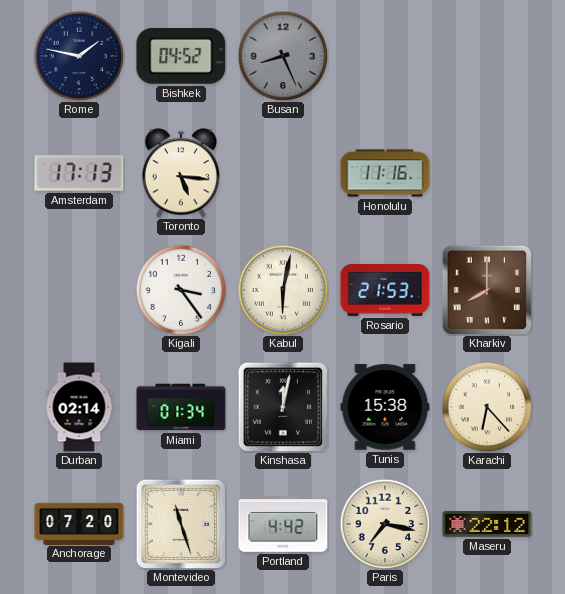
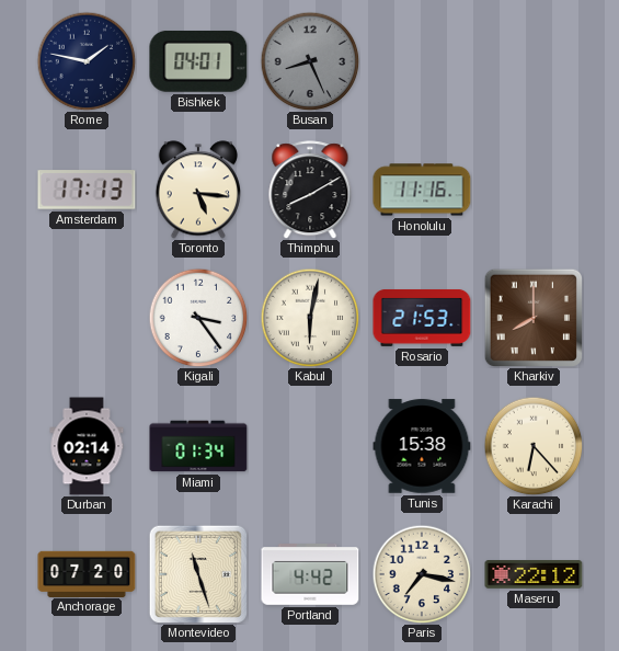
Bishkek: 04:52 -> 04:01 (198, 61)
Thimphu: none -> 8:10 (310, 190)
Kinshasa: 12:02 -> none (282, 406)
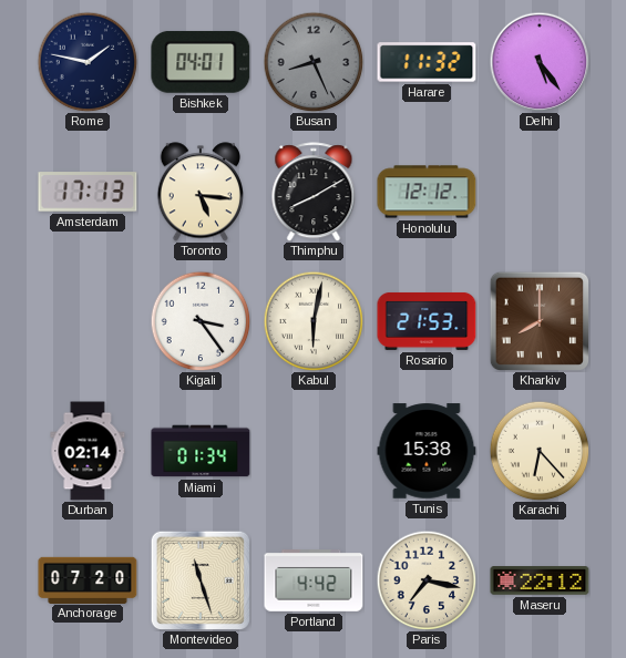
Harare: none -> 11:32 (427, 62)
Delhi: none -> 5:24 (540, 62)
Honolulu: 11:16 -> 12:12 (427, 192)
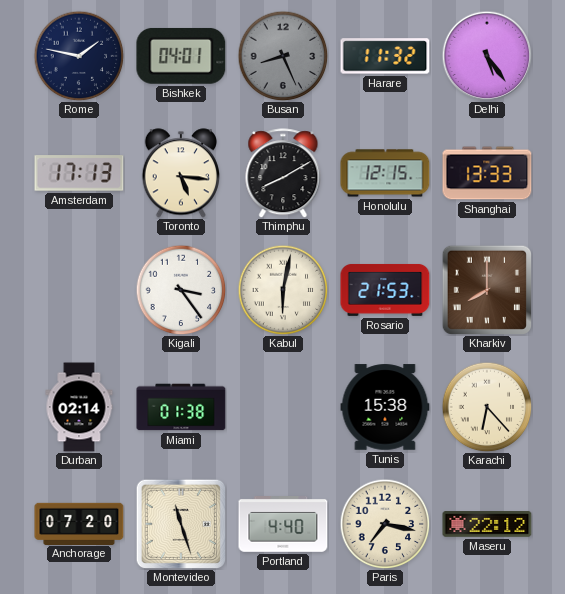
Honolulu: 12:12 -> 12:15 (385, 173)
Shanghai: none -> 13:33 (487, 173)
Miami: 01:34 -> 01:38 (181, 407)
Portland: 4:42 -> 4:40 (283, 525)
